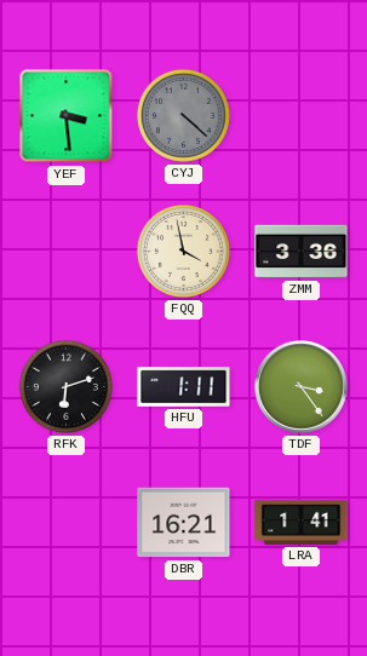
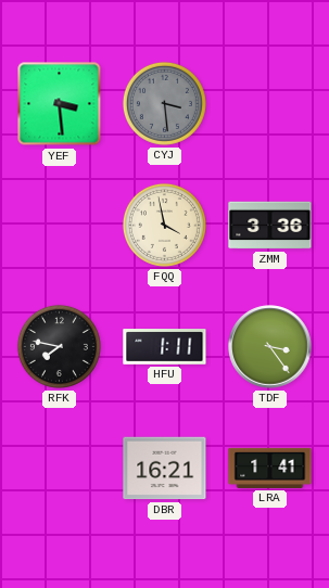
CYJ: 4:22 -> 3:29 (164, 103)
RFK: 6:12 -> 7:47 (59, 346)
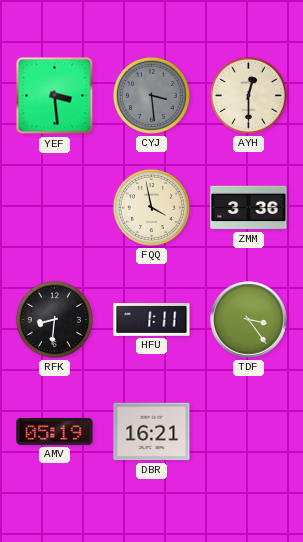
AYH: none -> 12:30 (248, 95)
RFK: 7:47 -> 8:31 (54, 319)
AMV: none -> 05:19 (55, 431)
LRA: 1:41 -> none (270, 468)
